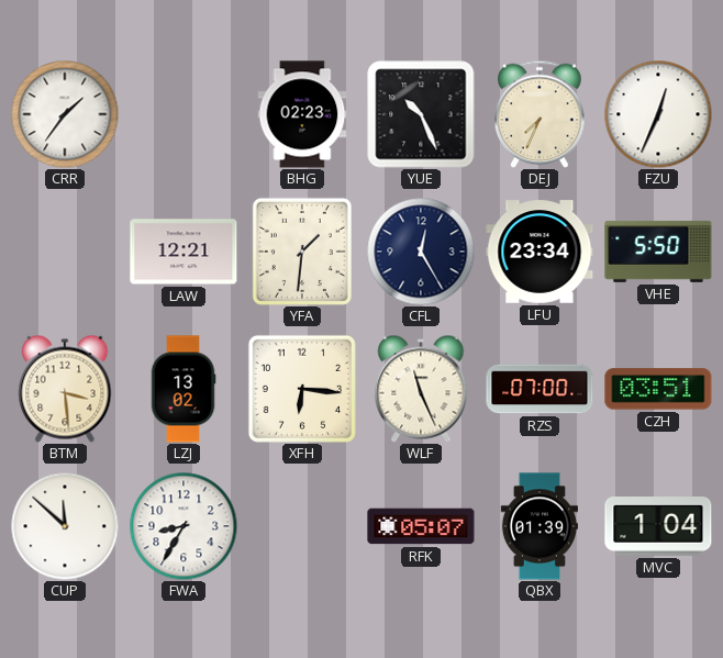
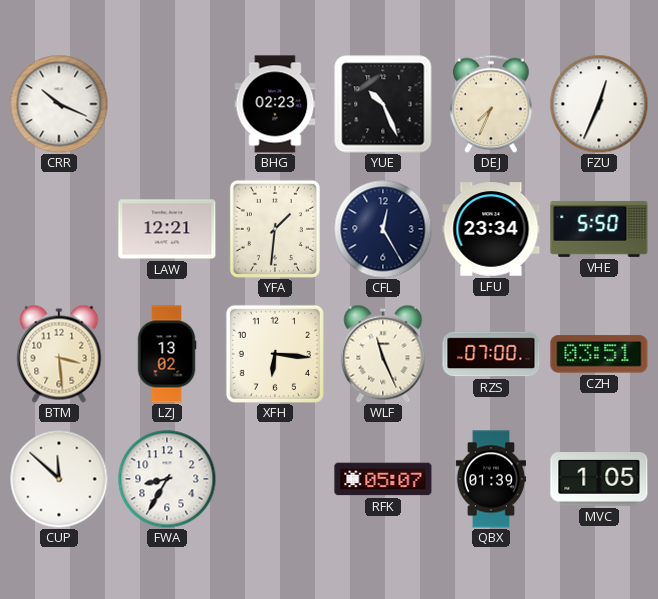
CRR: 1:36 -> 10:19 (59, 104)
MVC: 1:04 -> 1:05 (599, 480)
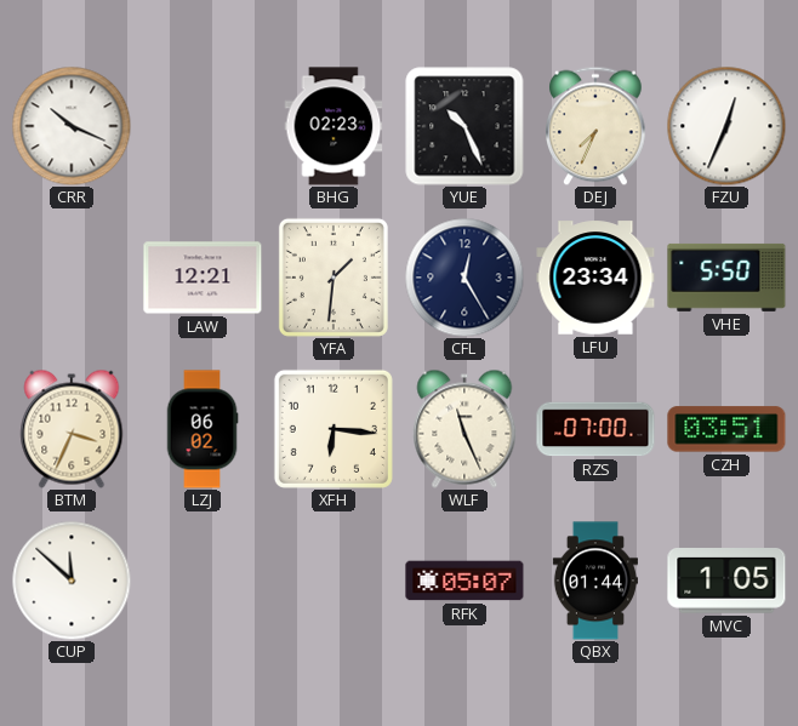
BTM: 3:29 -> 3:34 (72, 429)
LZJ: 13:02 -> 06:02 (203, 429)
FWA: 8:35 -> none (167, 479)
QBX: 01:39 -> 01:44 (595, 581)
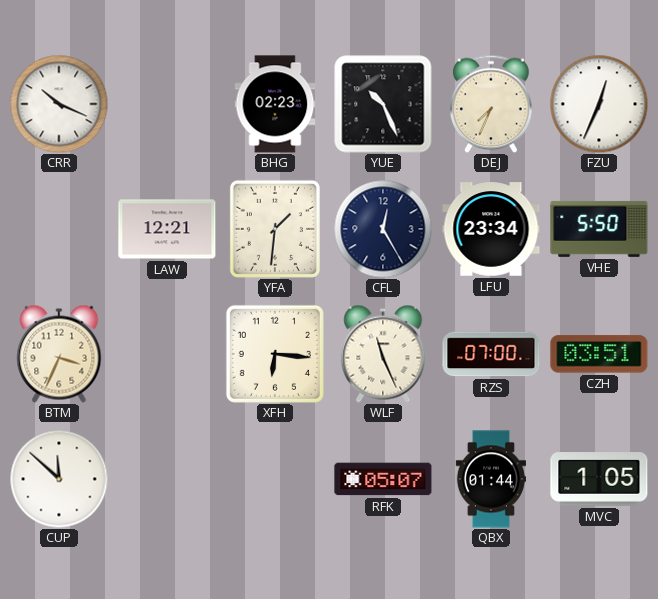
LZJ: 06:02 -> none (203, 429)
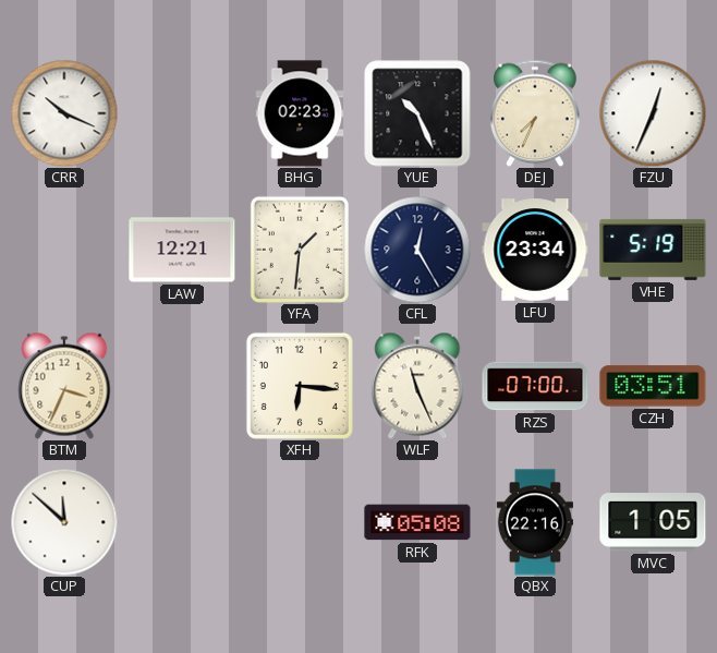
VHE: 5:50 -> 5:19 (653, 250)
RFK: 05:07 -> 05:08 (417, 522)
QBX: 01:44 -> 22:16 (535, 522)
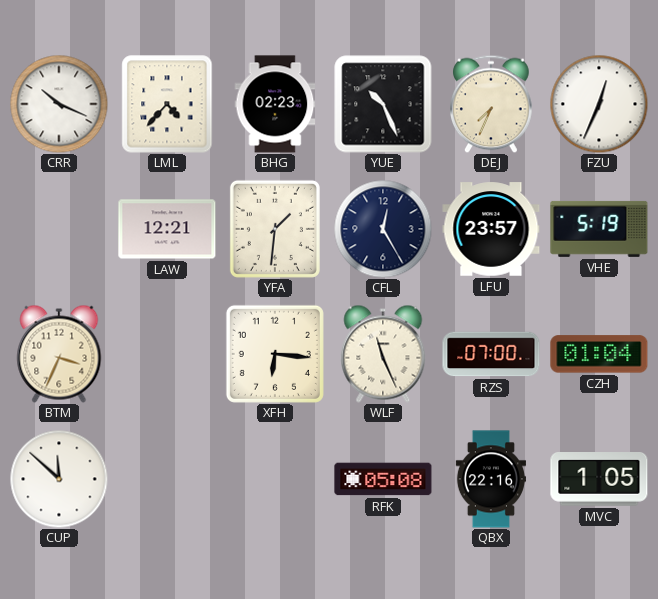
LML: none -> 4:37 (167, 104)
LFU: 23:34 -> 23:57 (491, 229)
CZH: 03:51 -> 01:04 (599, 354)
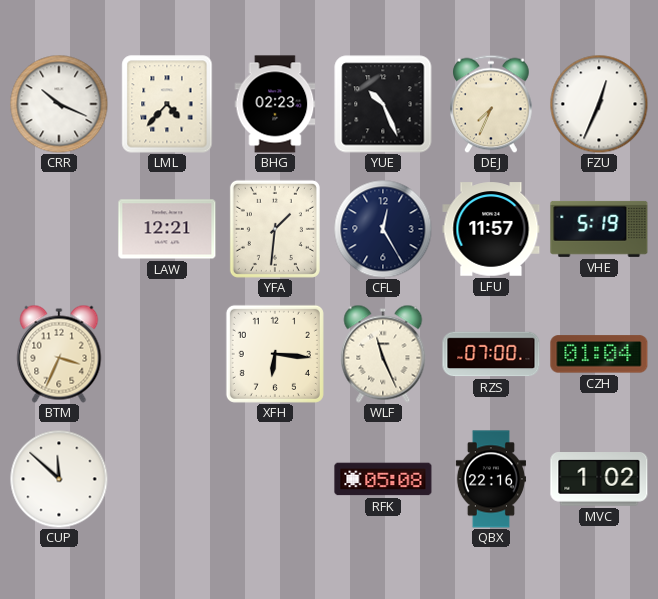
LFU: 23:57 -> 11:57 (491, 229)
MVC: 1:05 -> 1:02 (599, 480)
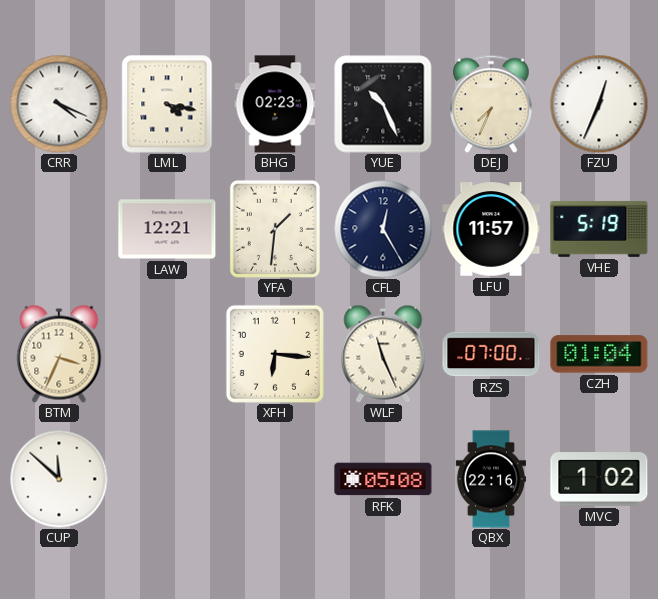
CRR: 10:19 -> 4:19 (59, 104)
LML: 4:37 -> 4:17 (167, 104)
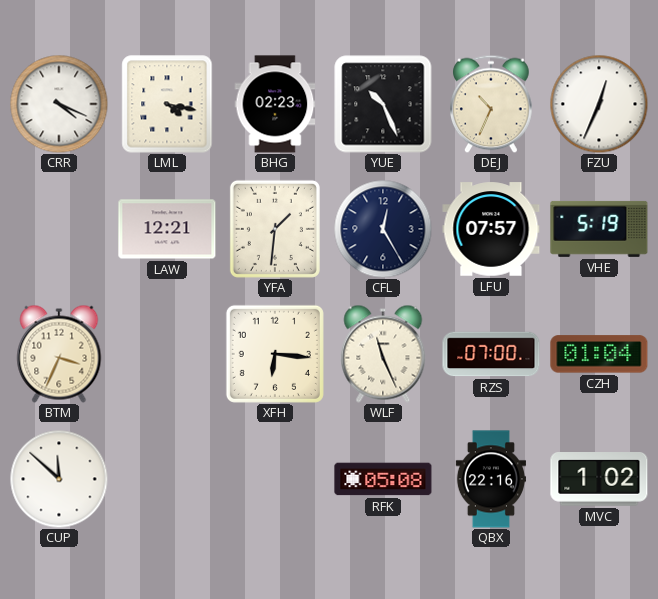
DEJ: 7:34 -> 10:34 (492, 104)
LFU: 11:57 -> 07:57 (491, 229)
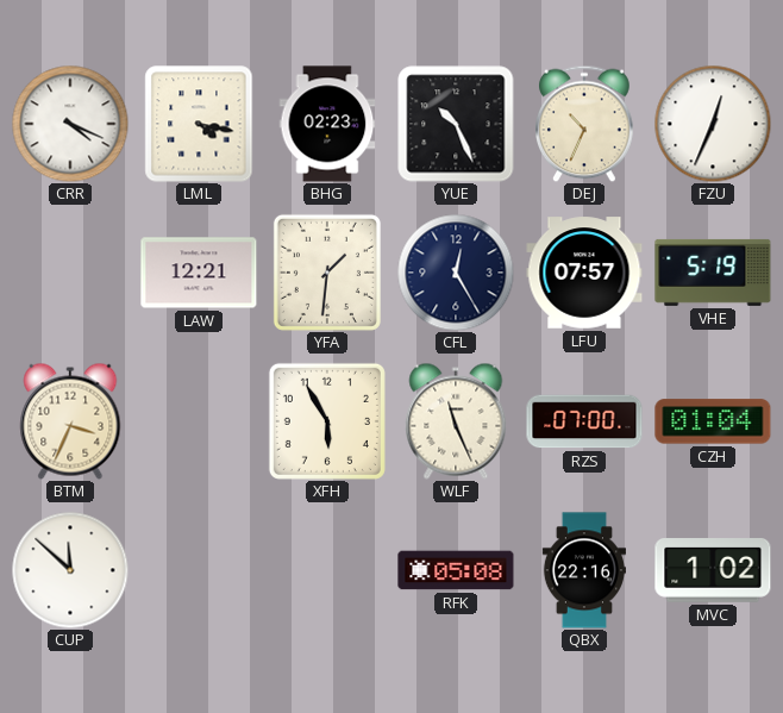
XFH: 6:16 -> 5:55 (327, 421)
